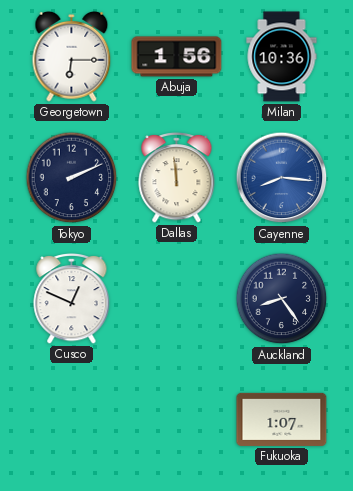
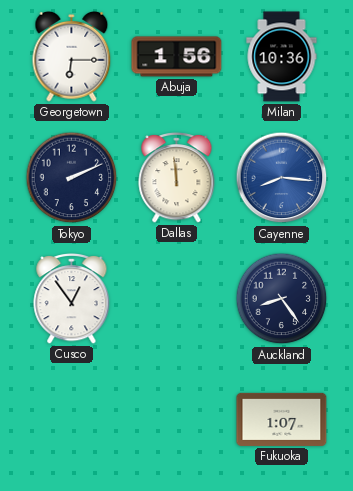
Cusco: 12:49 -> 12:54 (72, 299)
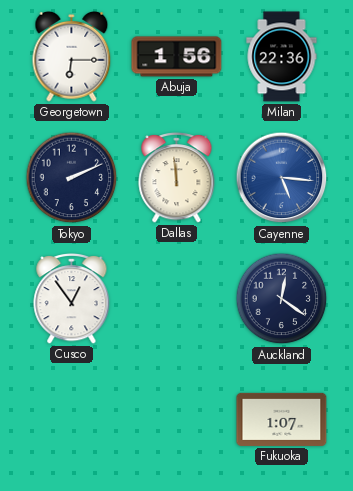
Milan: 10:36 -> 22:36 (282, 57)
Cayenne: 8:16 -> 5:16 (282, 178)
Auckland: 8:24 -> 12:21 (282, 299)
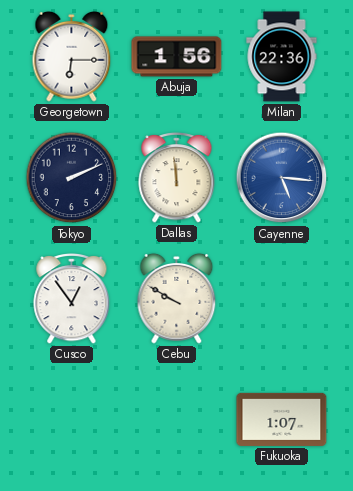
Cebu: none -> 9:50 (177, 298)
Auckland: 12:21 -> none (282, 299)
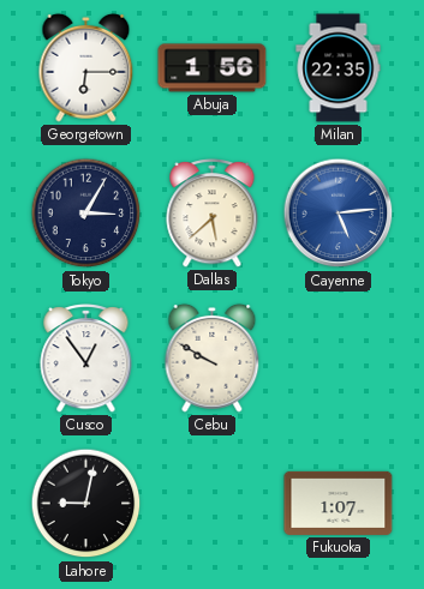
Milan: 22:36 -> 22:35 (339, 68)
Tokyo: 2:11 -> 3:05 (86, 214)
Dallas: 11:59 -> 5:38 (213, 214)
Cayenne: 5:16 -> 5:14 (339, 214)
Lahore: none -> 9:02 (86, 504)
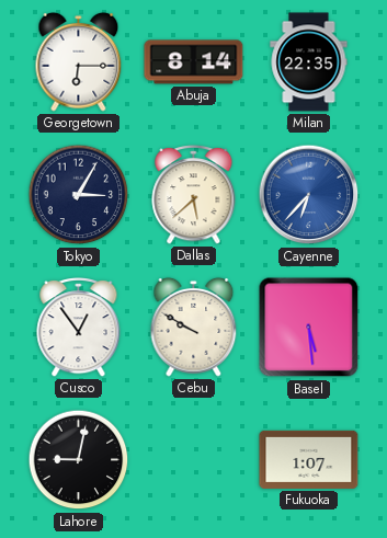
Abuja: 1:56 -> 8:14 (194, 62)
Cayenne: 5:14 -> 6:37 (309, 195)
Basel: none -> 5:29 (309, 328)
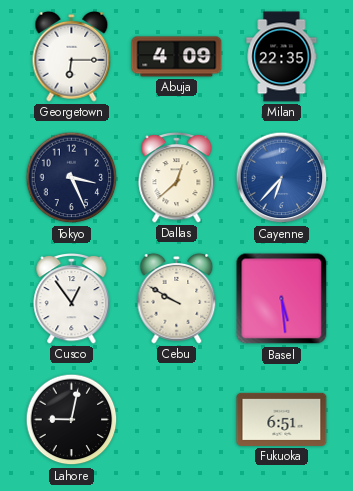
Abuja: 8:14 -> 4:09 (177, 57)
Tokyo: 3:05 -> 3:26 (72, 178)
Dallas: 5:38 -> 12:38 (177, 178)
Fukuoka: 1:07 -> 6:51 (282, 419)
